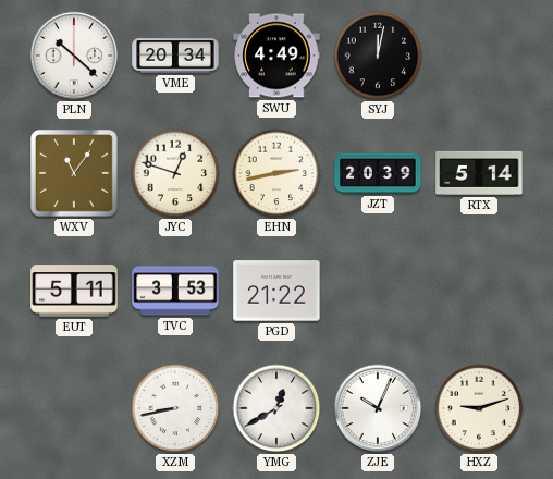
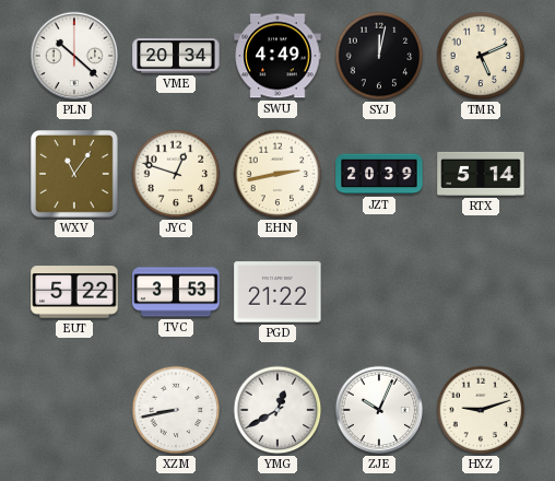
TMR: none -> 5:11 (481, 56)
EUT: 5:11 -> 5:22 (74, 292)
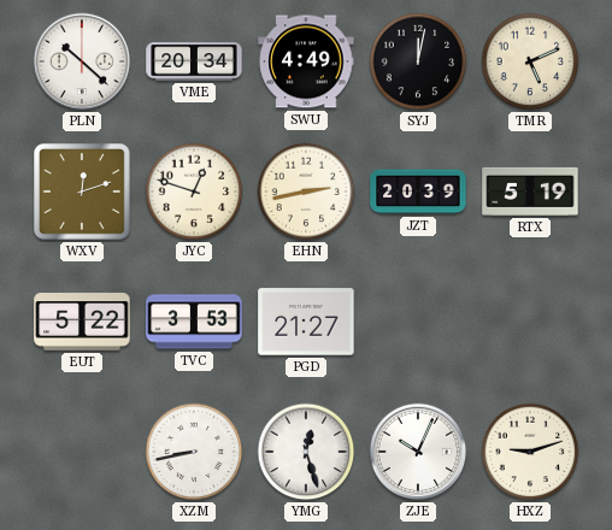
WXV: 11:06 -> 12:12 (83, 193)
RTX: 5:14 -> 5:19 (530, 192)
PGD: 21:22 -> 21:27 (306, 322)
YMG: 12:40 -> 12:27 (306, 452)
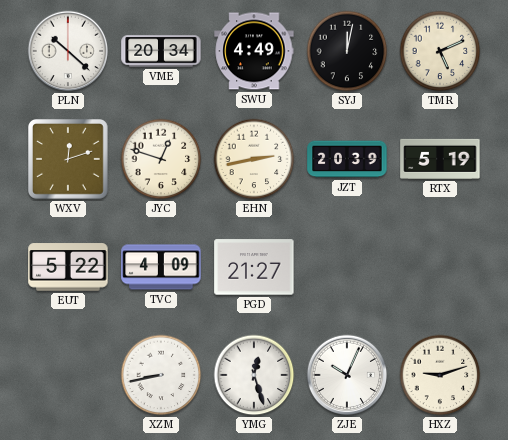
TVC: 3:53 -> 4:09 (161, 267)
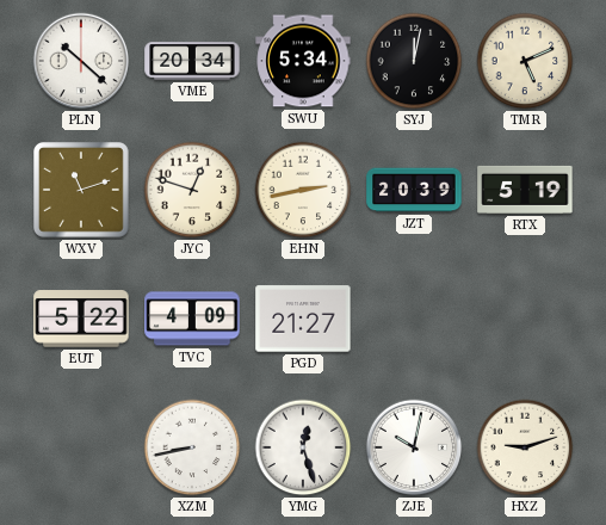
SWU: 4:49 -> 5:34 (303, 61)
WXV: 12:12 -> 11:12 (82, 191)
ZJE: 10:04 -> 10:02 (414, 447)
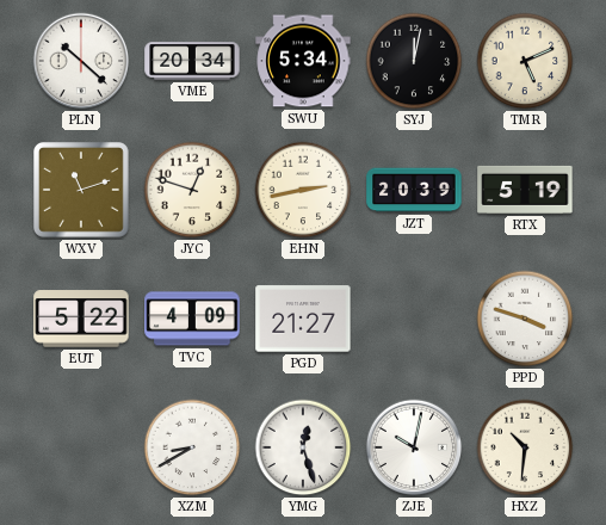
PPD: none -> 3:48 (525, 319)
XZM: 8:43 -> 8:40 (192, 447)
HXZ: 9:12 -> 10:31 (525, 447)
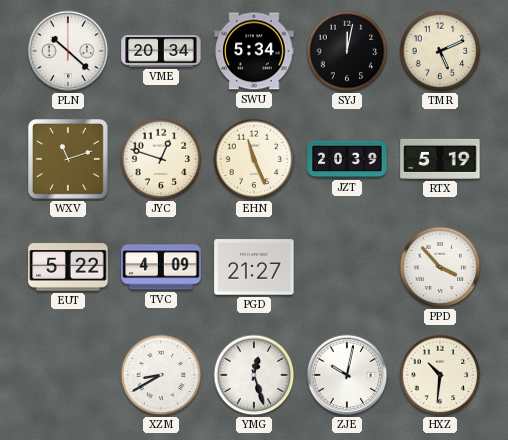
EHN: 2:43 -> 11:26 (254, 159)
PPD: 3:48 -> 3:53 (440, 267)
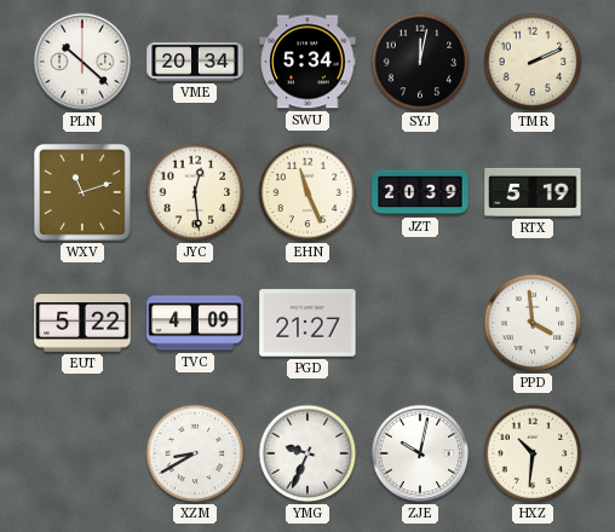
TMR: 5:11 -> 2:11 (533, 62)
JYC: 12:48 -> 12:29 (195, 192)
PPD: 3:53 -> 3:59 (533, 323)
YMG: 12:27 -> 9:34 (307, 453)
